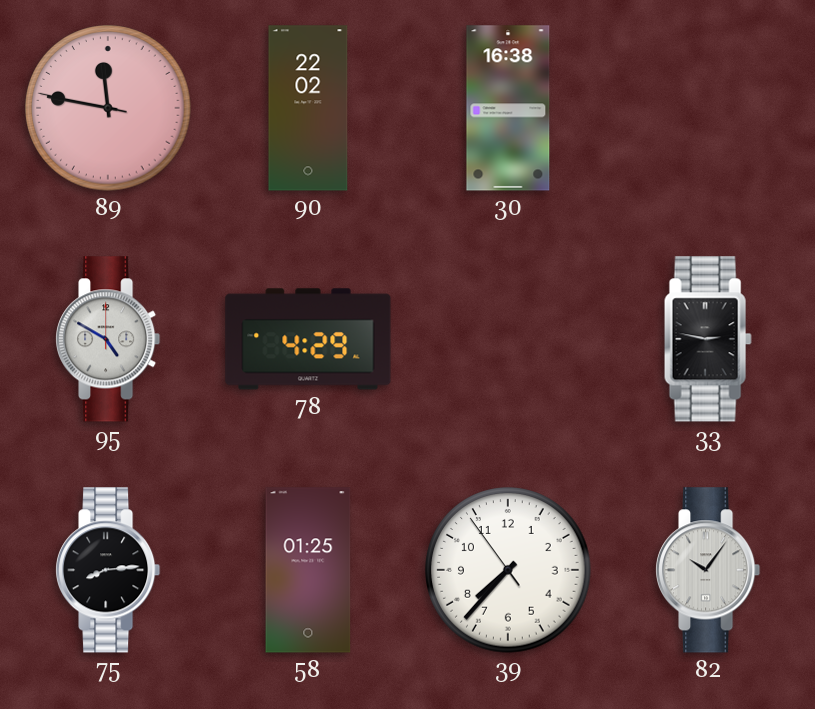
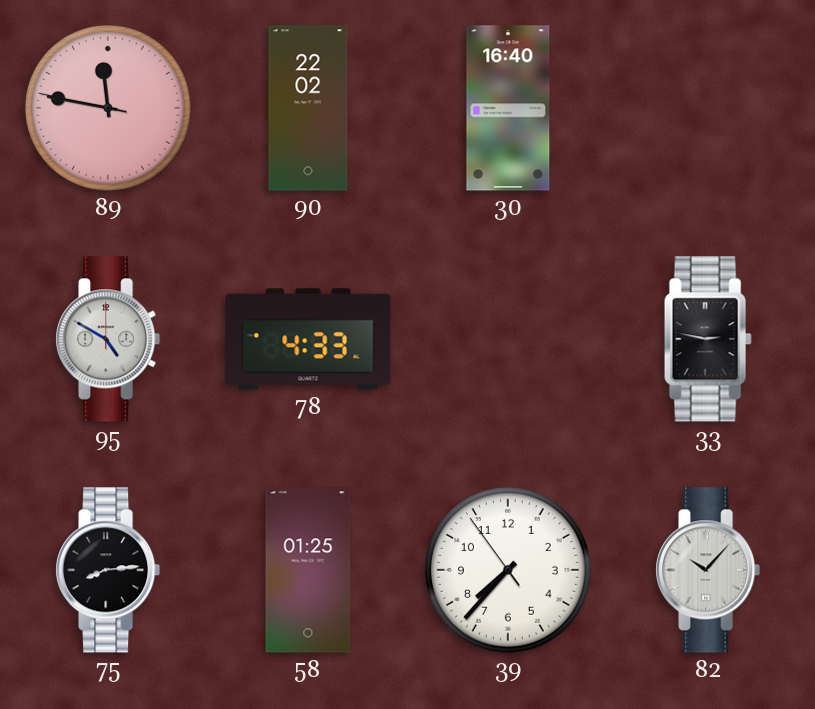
30: 16:38 -> 16:40 (508, 108)
78: 4:29 -> 4:33 (308, 339)
82: 10:06 -> 10:07 (709, 570)
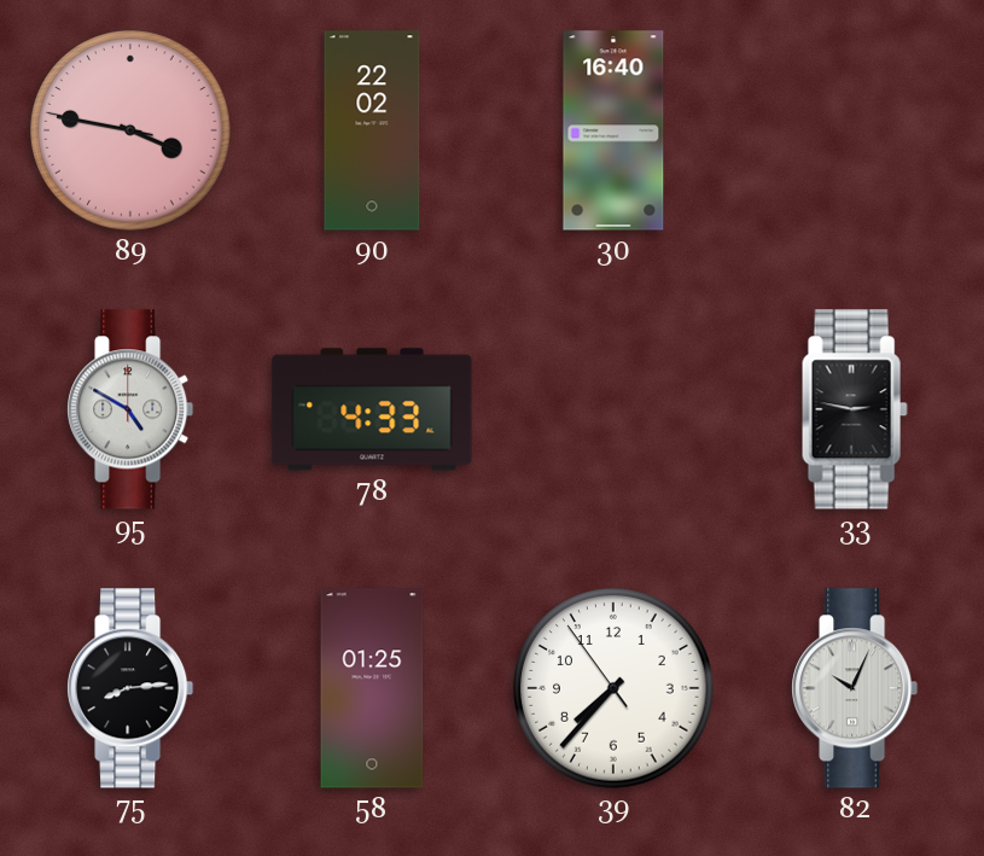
89: 11:46 -> 3:46 (130, 130)
82: 10:07 -> 10:04 (856, 688)
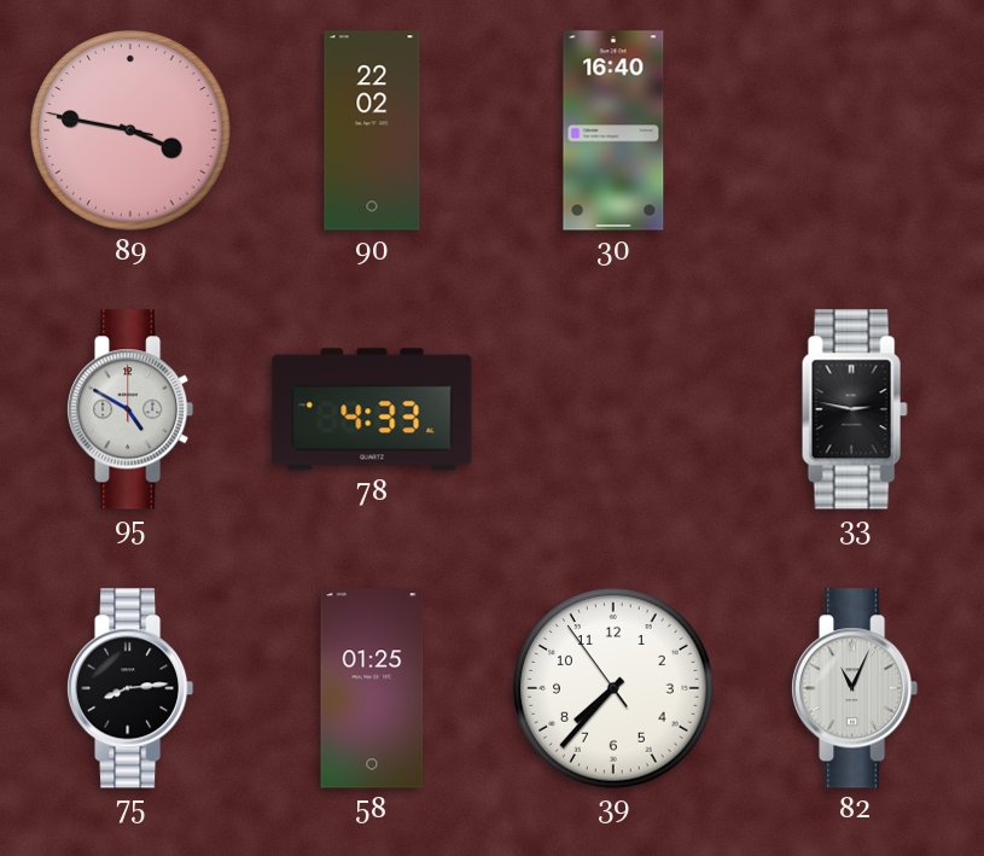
82: 10:04 -> 11:04 (856, 688)
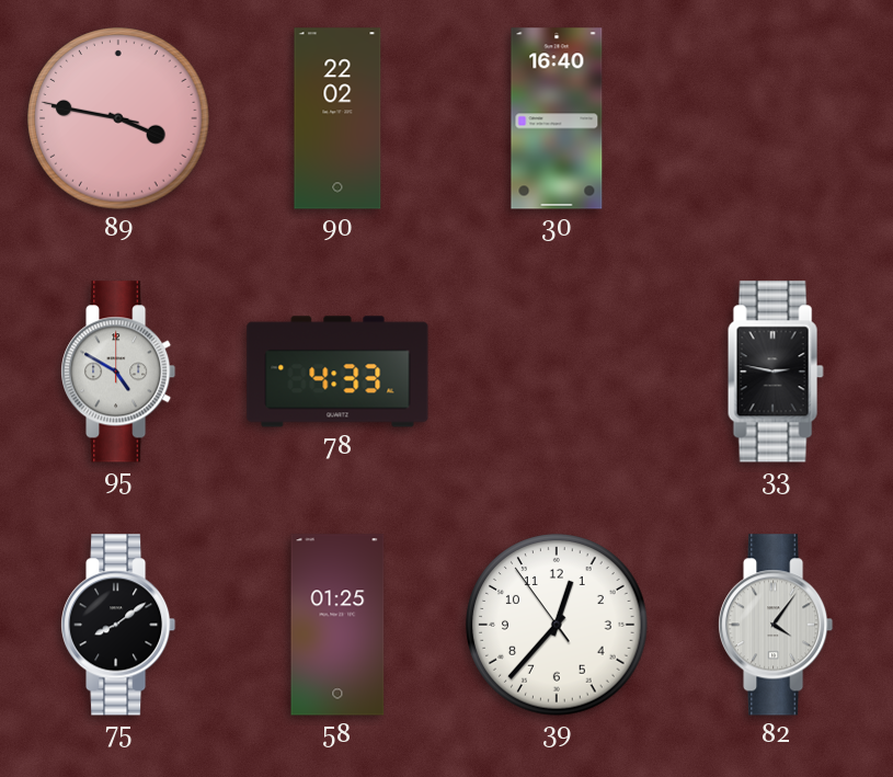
75: 8:14 -> 8:09 (119, 625)
39: 7:36 -> 12:36 (557, 625)
82: 11:04 -> 4:06 (777, 625)
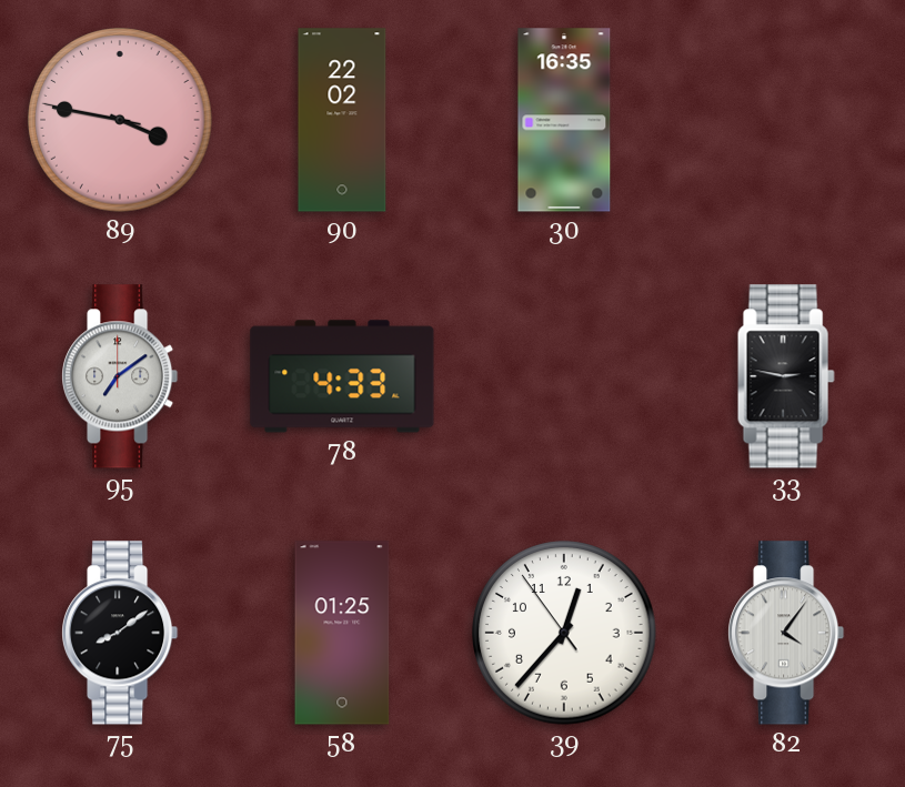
30: 16:40 -> 16:35 (564, 120)
95: 4:50 -> 7:09 (121, 376)
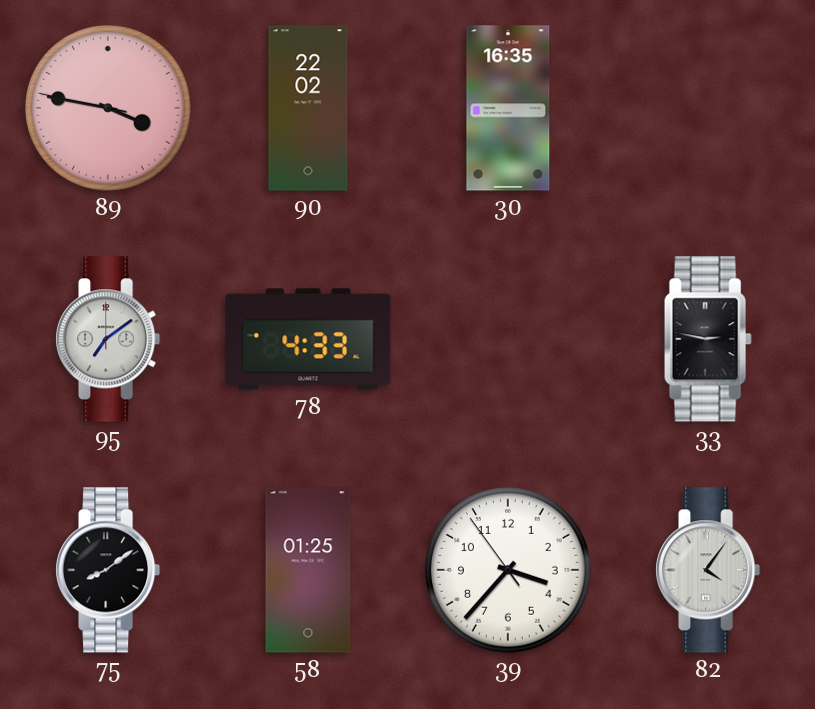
39: 12:36 -> 3:36 (508, 570)
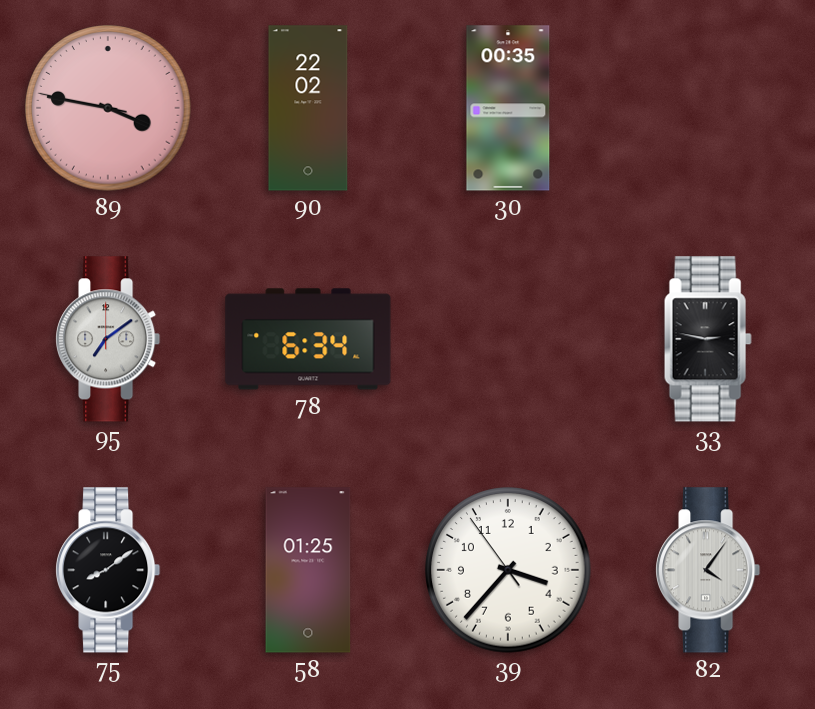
30: 16:35 -> 00:35 (508, 108)
78: 4:33 -> 6:34 (308, 339)
